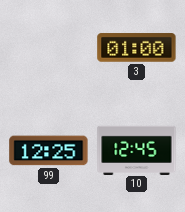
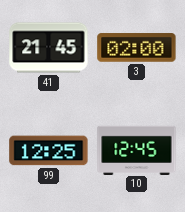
41: none -> 21:45 (49, 48)
3: 01:00 -> 02:00 (137, 48)
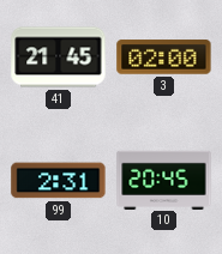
99: 12:25 -> 2:31 (59, 181)
10: 12:45 -> 20:45 (164, 180)
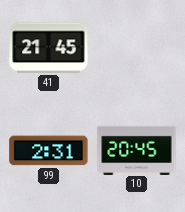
3: 02:00 -> none (164, 58)
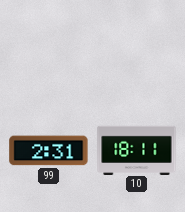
41: 21:45 -> none (49, 48)
10: 20:45 -> 18:11 (137, 150)
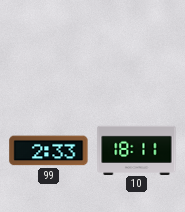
99: 2:31 -> 2:33 (49, 151)
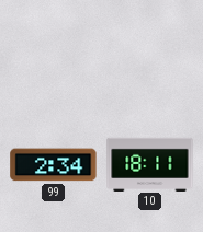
99: 2:33 -> 2:34 (54, 165)
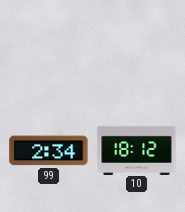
10: 18:11 -> 18:12 (137, 150)
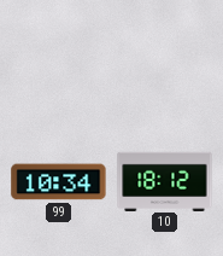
99: 2:34 -> 10:34 (59, 182)
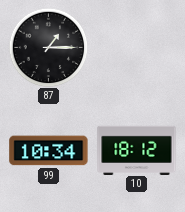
87: none -> 1:15 (48, 47)
